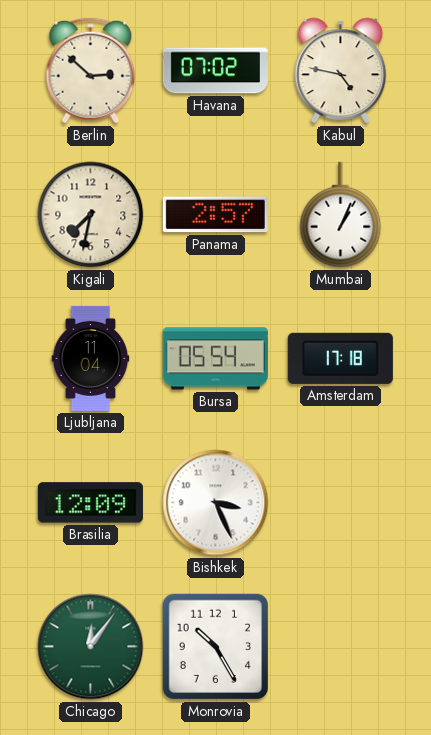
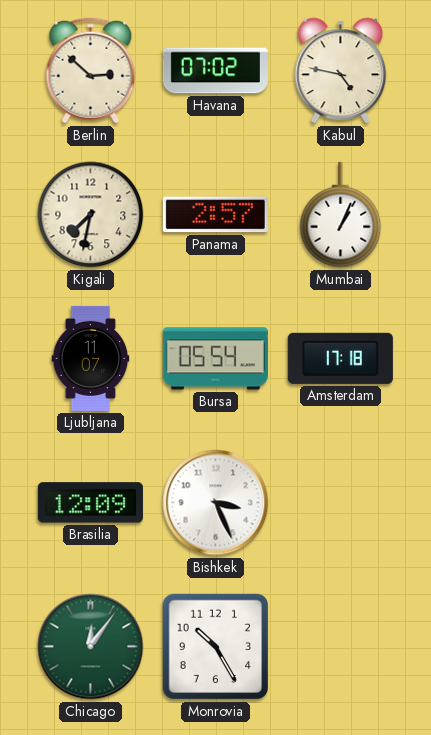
Ljubljana: 11:04 -> 11:07 (91, 358)
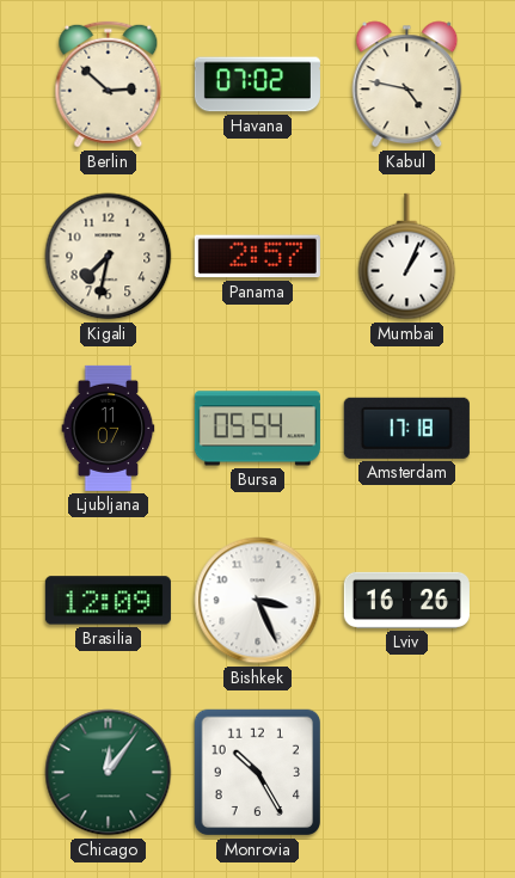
Lviv: none -> 16:26 (406, 600)
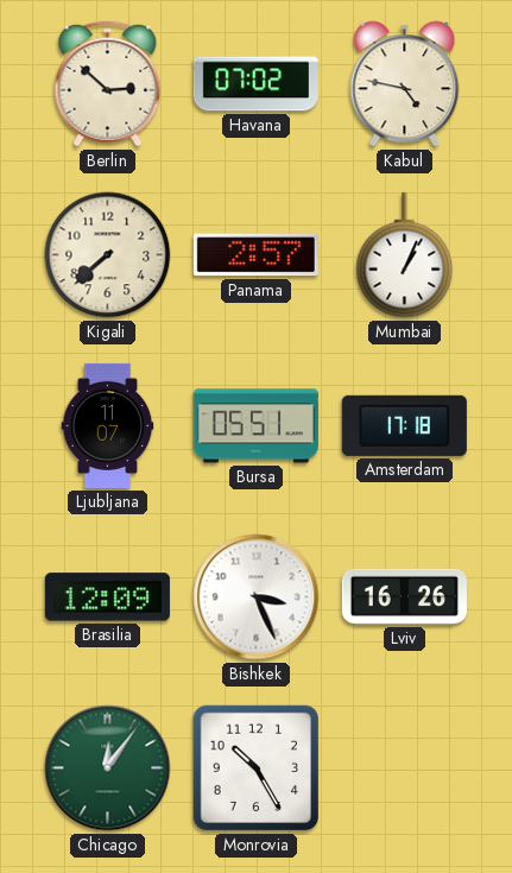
Kigali: 7:32 -> 7:38 (108, 255)
Bursa: 05:54 -> 05:51 (255, 426)
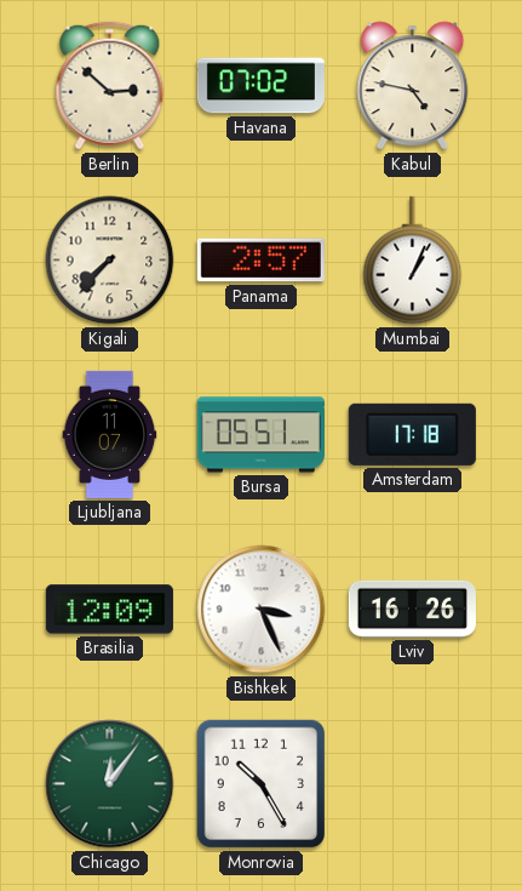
Kigali: 7:38 -> 7:37 (110, 261)
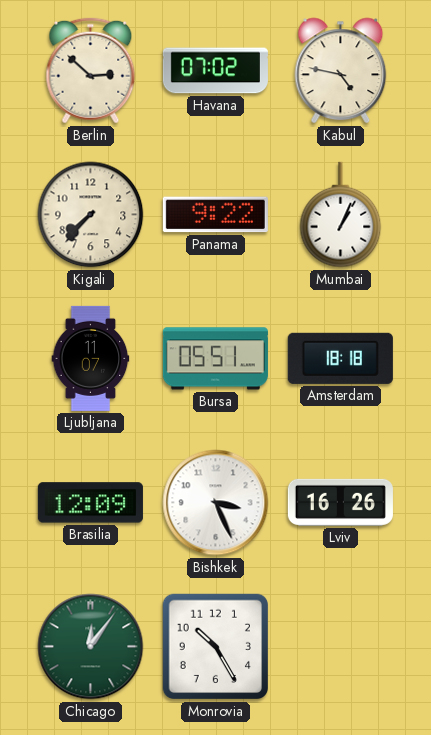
Panama: 2:57 -> 9:22 (215, 215)
Amsterdam: 17:18 -> 18:18 (340, 358)
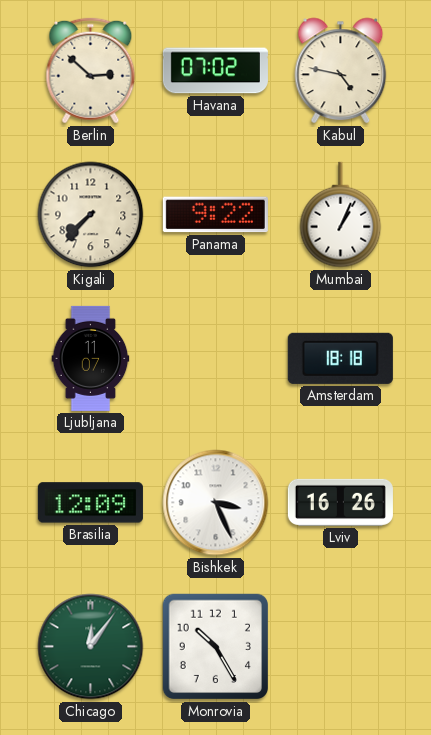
Bursa: 05:51 -> none (215, 359)
